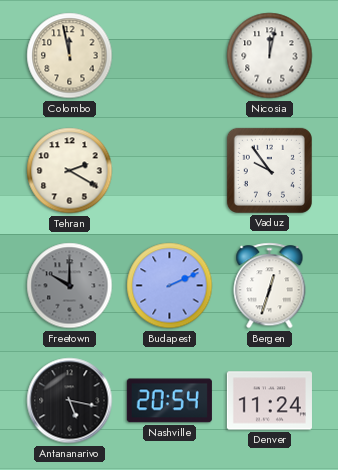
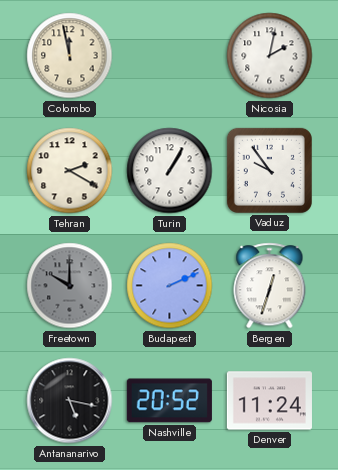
Nicosia: 12:02 -> 2:02 (270, 56)
Turin: none -> 1:05 (170, 171)
Nashville: 20:54 -> 20:52 (169, 401)
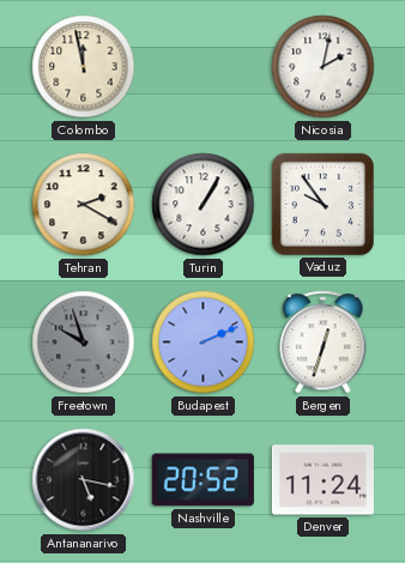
Freetown: 10:00 -> 9:57 (84, 343)
